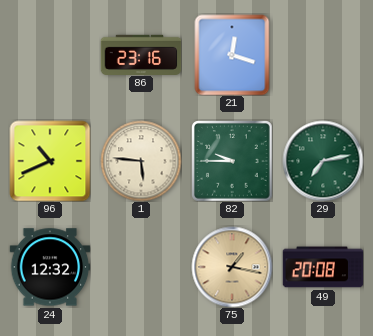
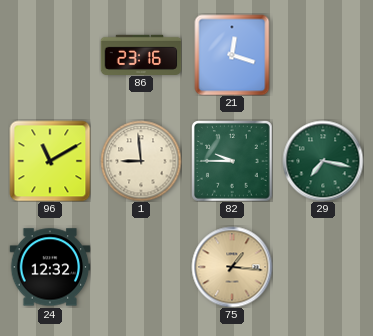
96: 10:41 -> 11:10 (50, 161)
1: 5:46 -> 8:59 (141, 161)
29: 7:13 -> 7:17 (323, 161)
75: 1:17 -> 1:16 (232, 267)
49: 20:08 -> none (323, 267)
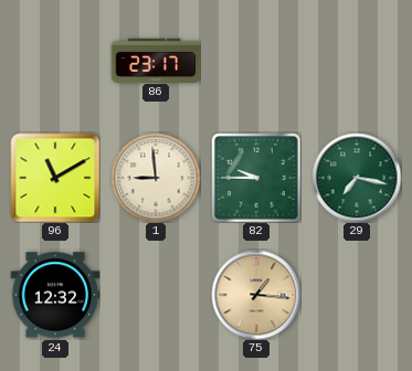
86: 23:16 -> 23:17 (156, 60)
21: 12:18 -> none (232, 55)
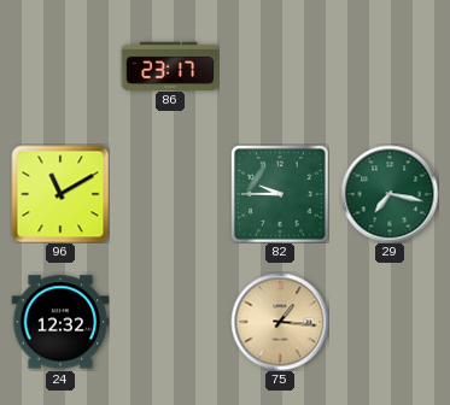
1: 8:59 -> none (156, 178)
